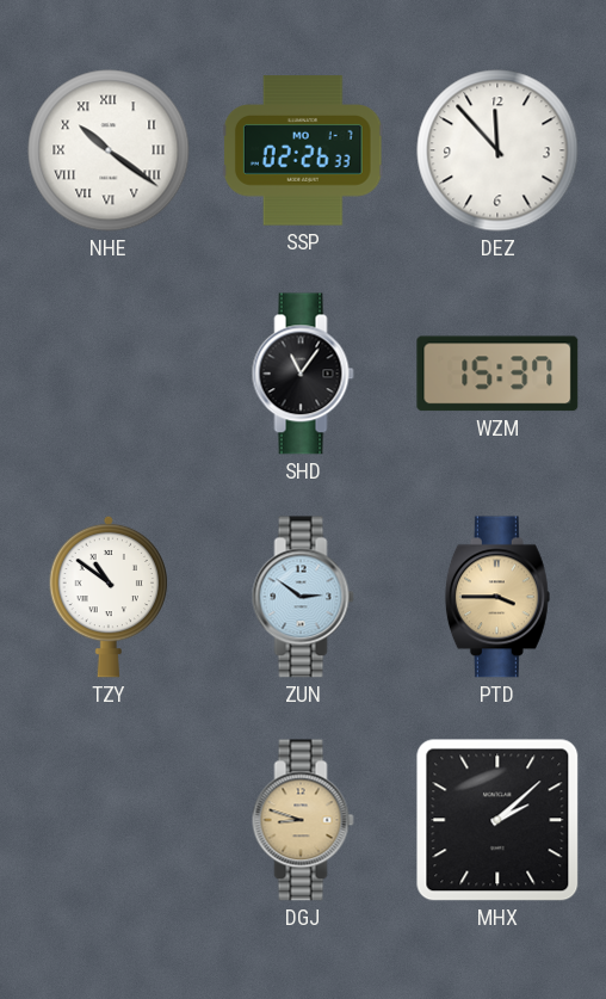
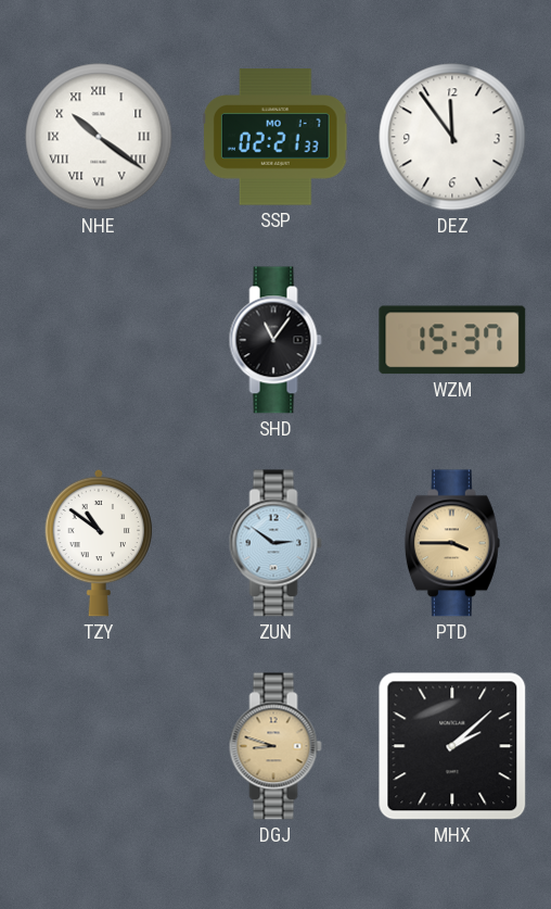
SSP: 02:26 -> 02:21 (275, 137)
DEZ: 11:53 -> 11:54 (452, 137)
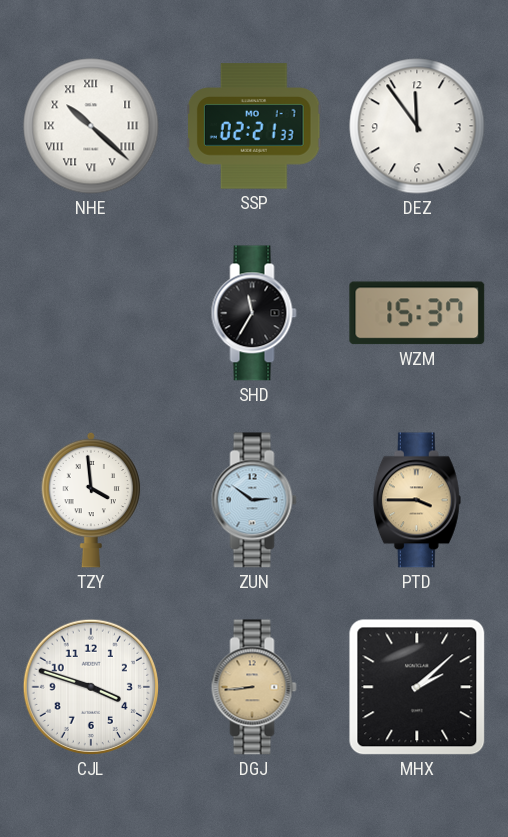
NHE: 10:21 -> 10:22 (91, 126)
SHD: 11:06 -> 11:35 (254, 313)
TZY: 10:51 -> 3:59 (91, 500)
CJL: none -> 3:48 (91, 687)
DGJ: 8:48 -> 8:44 (254, 687)
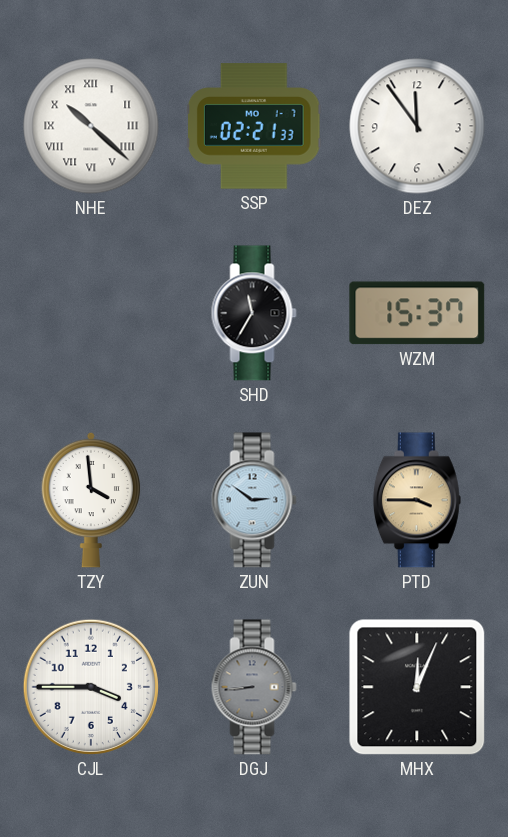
CJL: 3:48 -> 3:45 (91, 687)
DGJ dial: champagne -> grey (254, 687)
MHX: 2:08 -> 12:04 (417, 687)
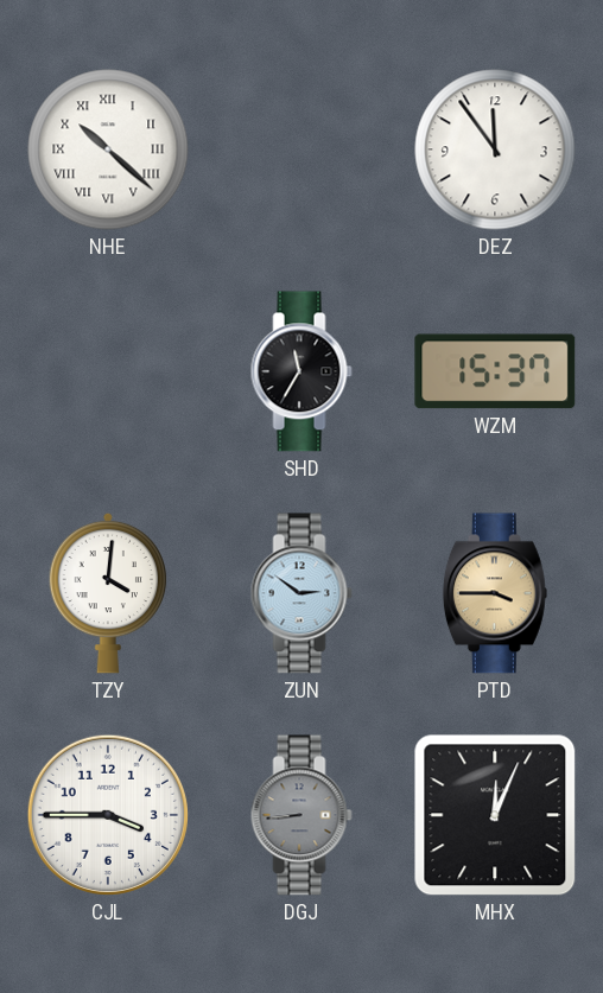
SSP: 02:21 -> none (254, 126)
TZY: 3:59 -> 4:01 (108, 593)
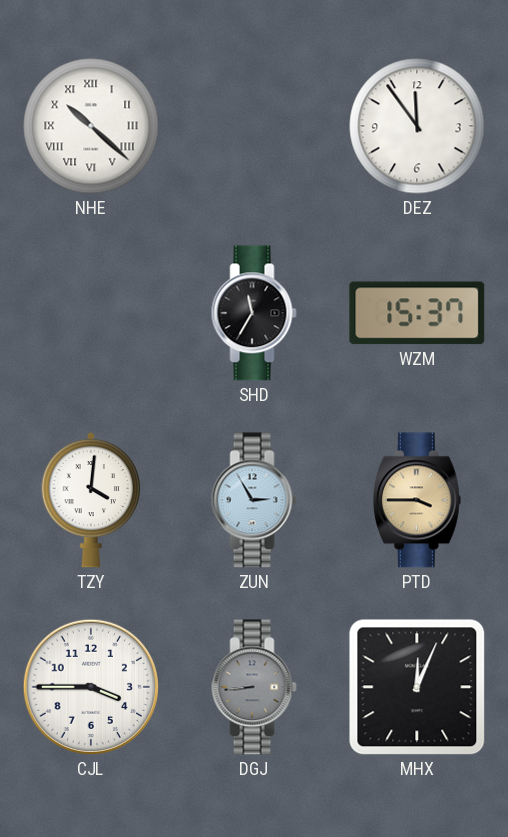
ZUN: 2:51 -> 2:55 (254, 500)
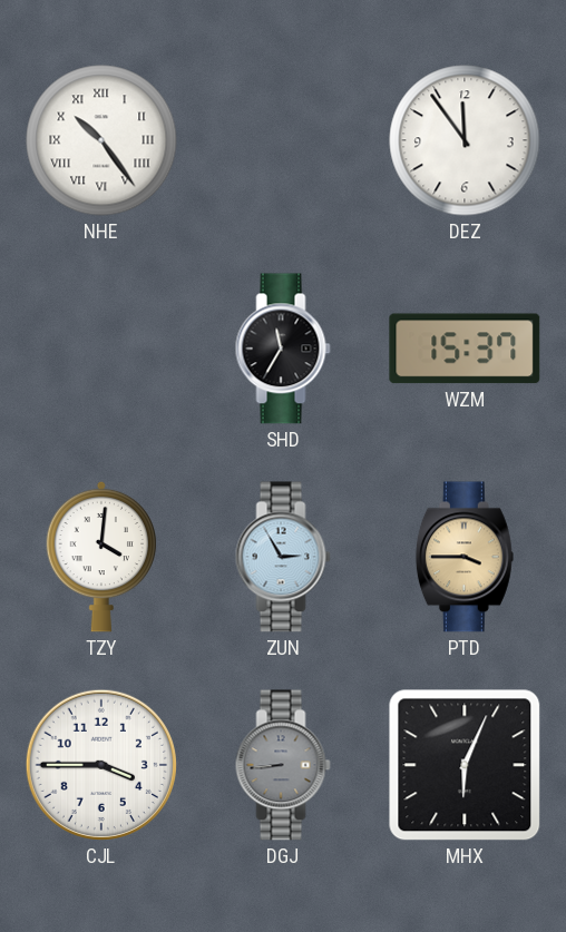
NHE: 10:22 -> 10:24 (101, 140)
MHX: 12:04 -> 6:04 (465, 765)
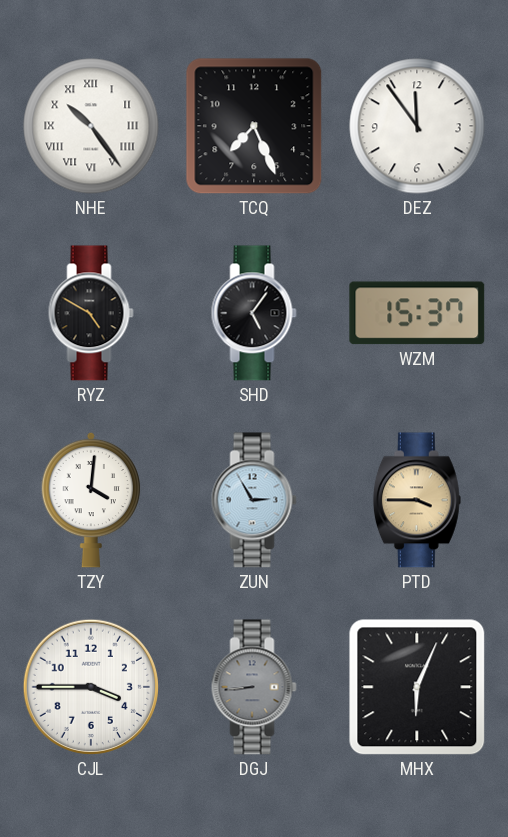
TCQ: none -> 7:26 (254, 126)
RYZ: none -> 4:50 (91, 313)
SHD: 11:35 -> 5:06 (254, 313)
